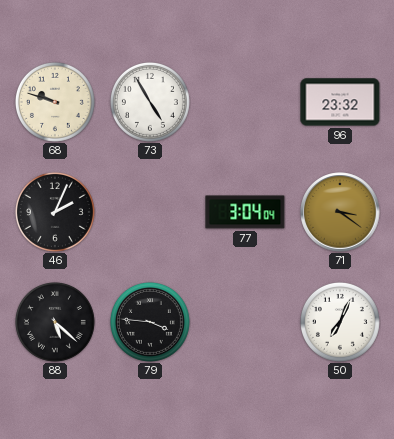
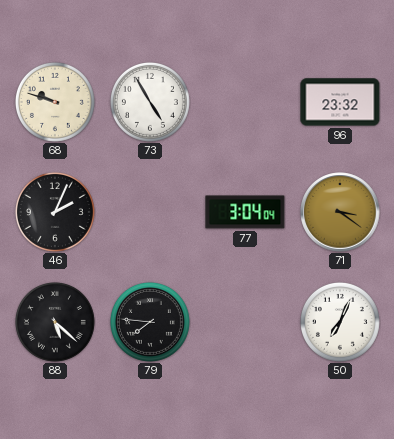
79: 3:46 -> 7:46 (150, 322)
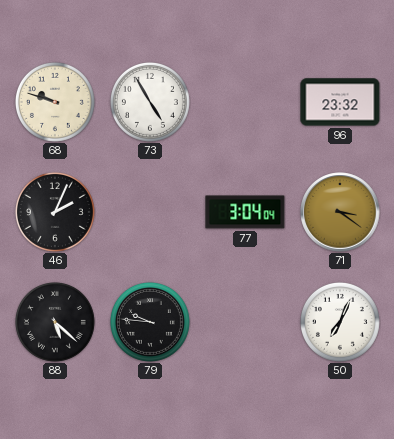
79: 7:46 -> 9:46 (150, 322)
